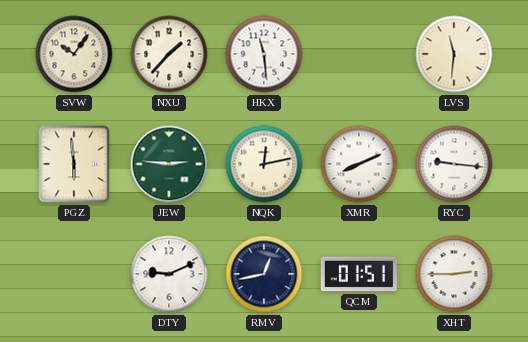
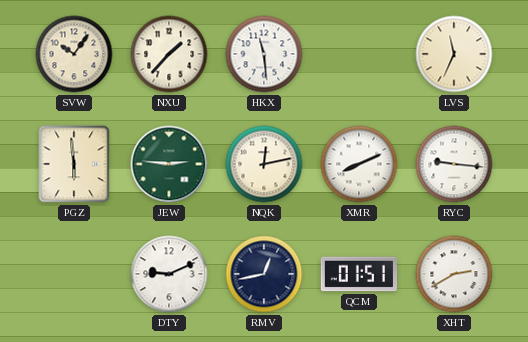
LVS: 11:31 -> 11:34 (454, 54)
XHT: 2:45 -> 2:40 (454, 274)
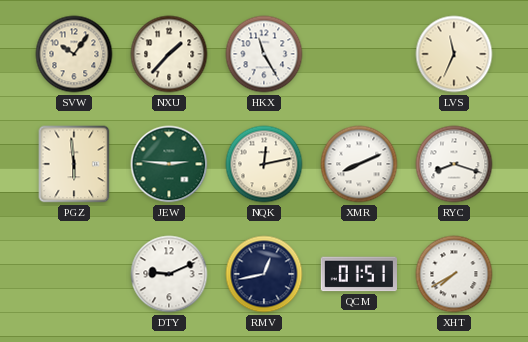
HKX: 11:29 -> 11:25 (264, 54)
RYC: 9:16 -> 8:18 (454, 164)
XHT: 2:40 -> 7:40 (454, 274)
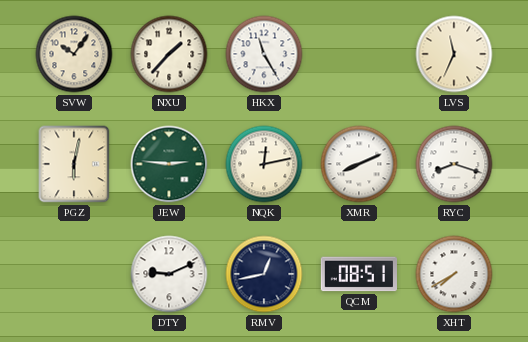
PGZ: 5:59 -> 6:02 (74, 164)
QCM: 01:51 -> 08:51 (358, 274)
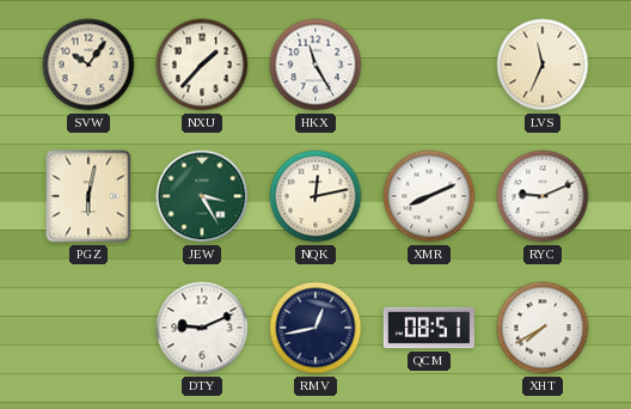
JEW: 2:46 -> 3:25 (202, 196)
RYC: 8:18 -> 9:11 (543, 196)
